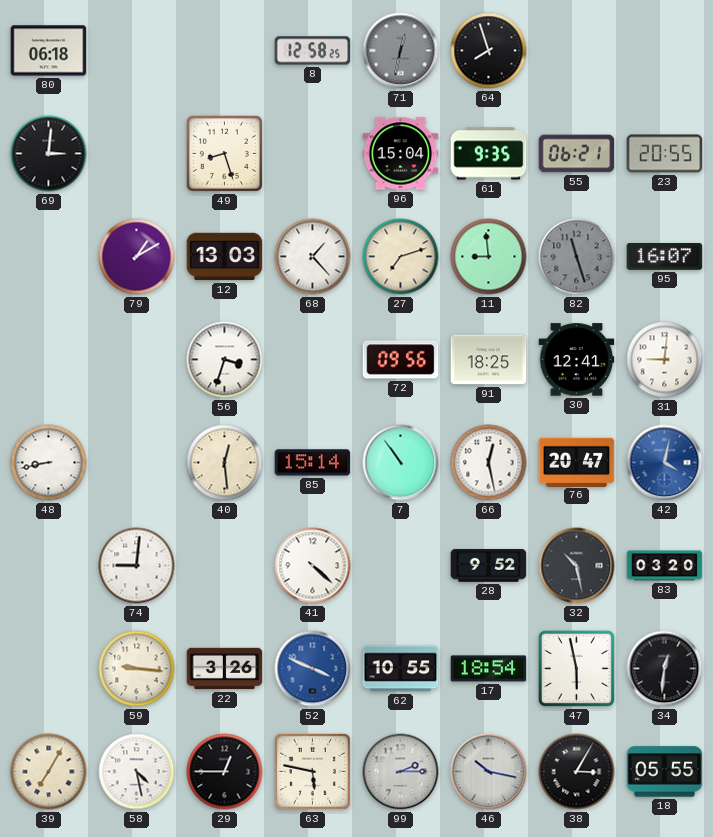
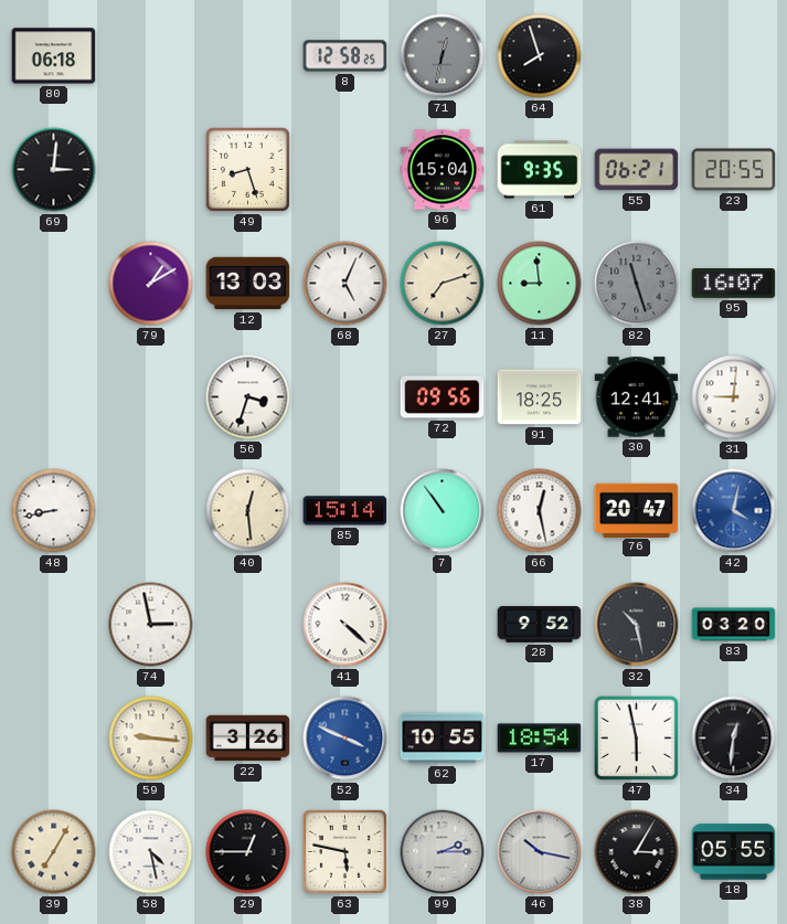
68: 1:23 -> 5:04 (345, 284)
74: 9:01 -> 2:58 (151, 625)
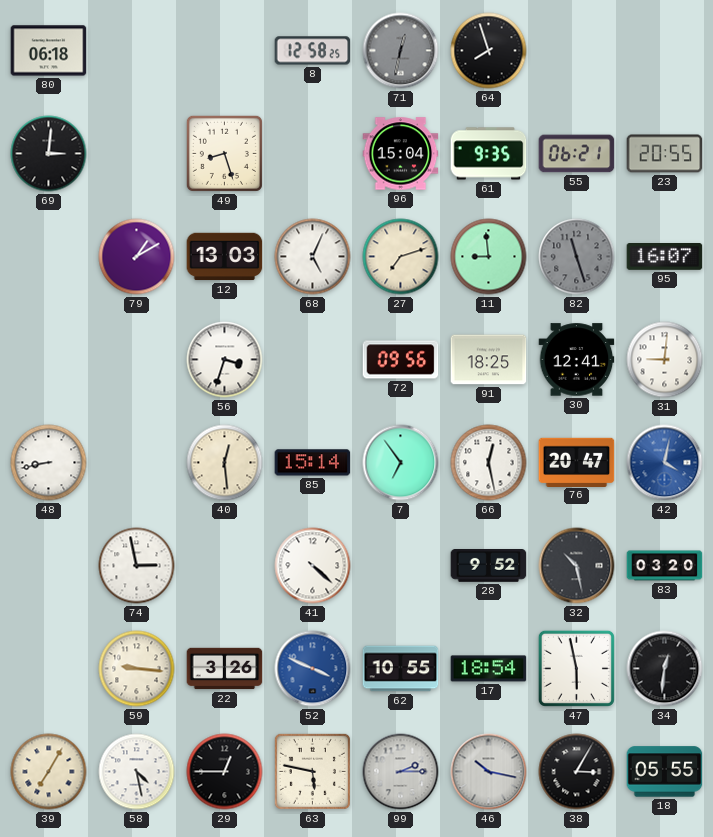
7: 10:54 -> 6:54 (401, 463)
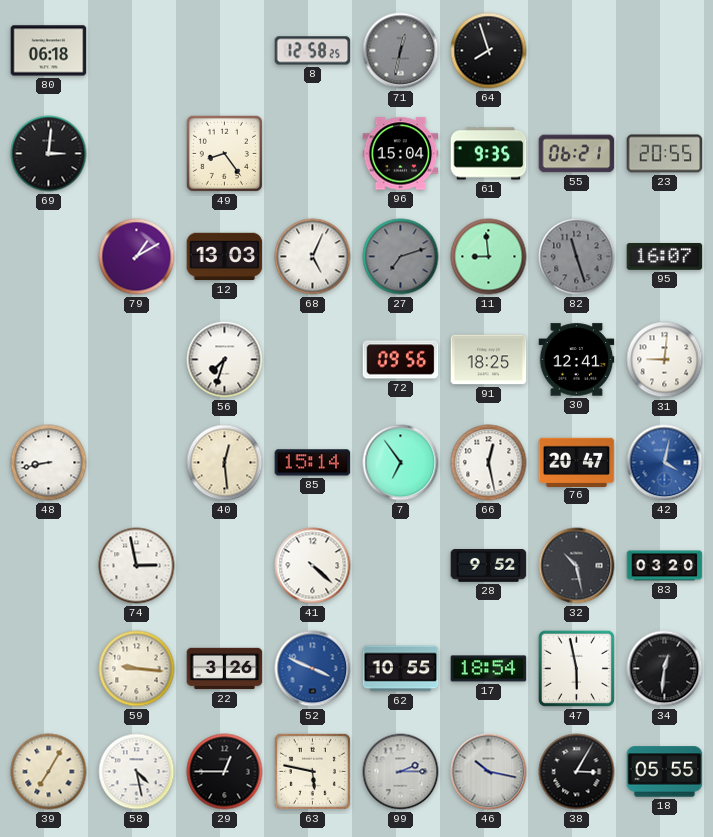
49: 8:27 -> 8:24 (224, 153)
27 dial: cream -> grey (401, 257)
56: 3:33 -> 7:33 (225, 360)
